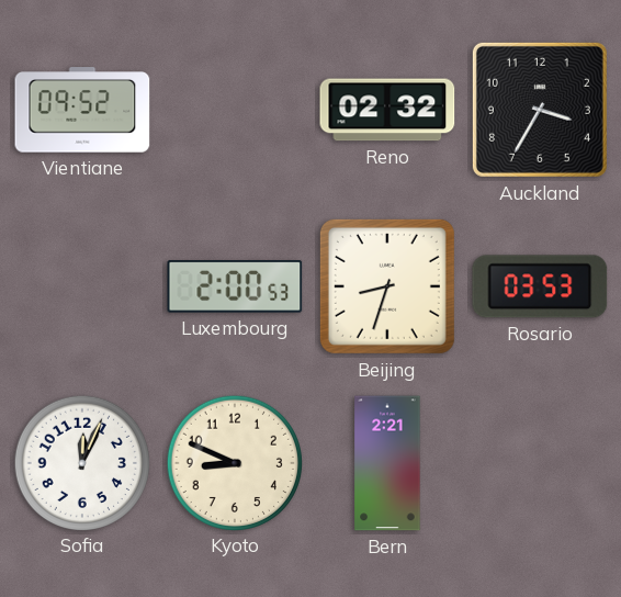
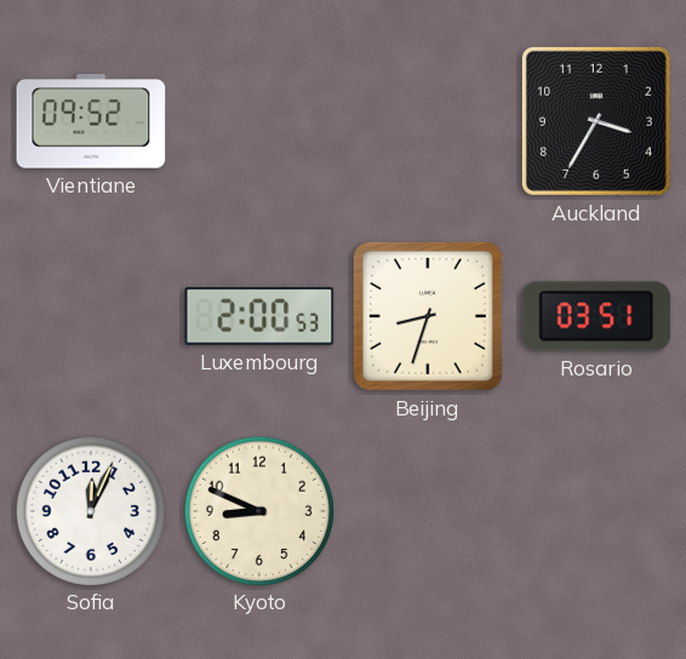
Reno: 02:32 -> none (387, 110)
Rosario: 03:53 -> 03:51 (596, 316)
Bern: 2:21 -> none (387, 463)
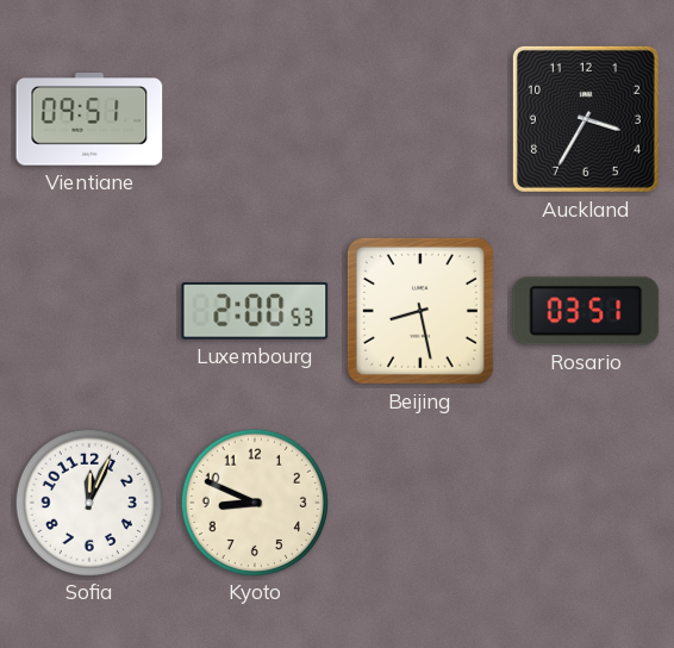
Vientiane: 09:52 -> 09:51 (89, 119)
Beijing: 8:33 -> 8:28 (420, 311)
